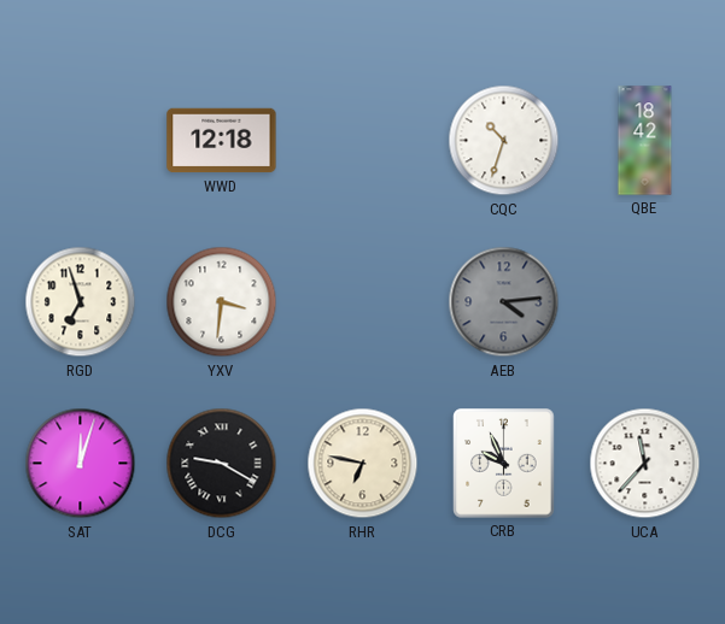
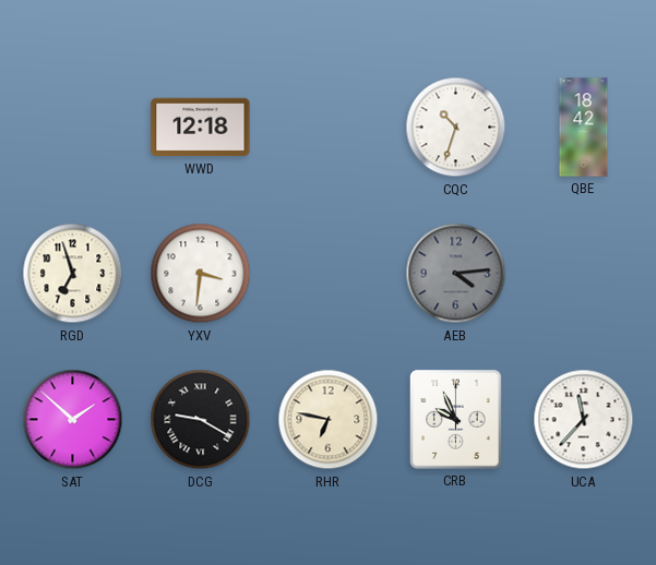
SAT: 12:03 -> 1:52 (73, 420)
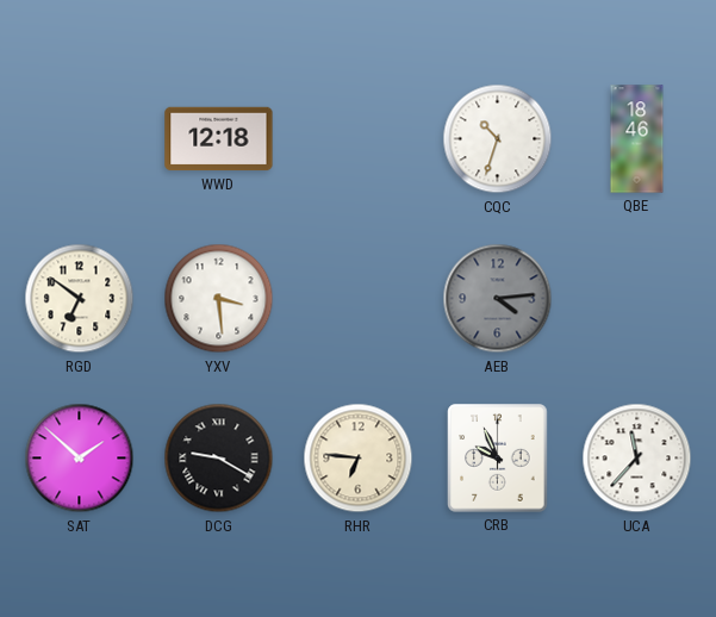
QBE: 18:42 -> 18:46 (637, 139)
RGD: 6:57 -> 6:51 (80, 299)
YXV: 3:31 -> 3:29 (219, 299)
RHR: 6:47 -> 6:46 (359, 459)
